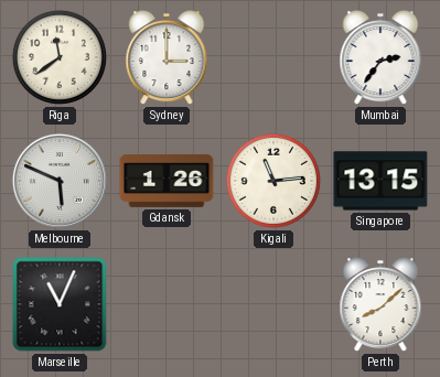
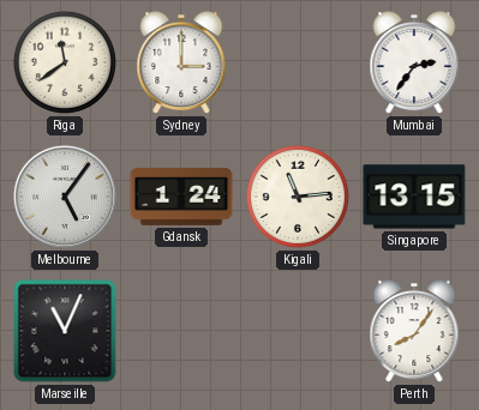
Melbourne: 5:49 -> 5:06 (65, 197)
Gdansk: 1:26 -> 1:24 (181, 197)
Perth: 8:08 -> 8:06 (414, 332)
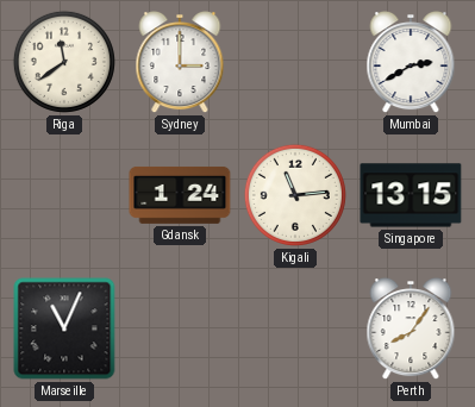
Mumbai: 2:36 -> 2:40 (411, 63)
Melbourne: 5:06 -> none (65, 197)
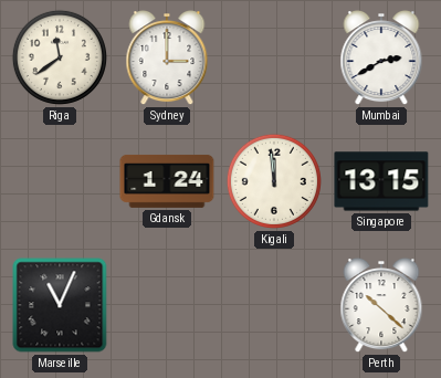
Kigali: 11:14 -> 11:59 (274, 181)
Perth: 8:06 -> 10:22 (381, 306)
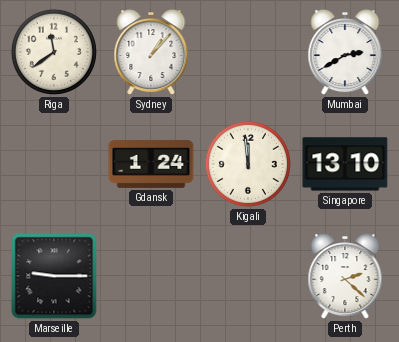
Sydney: 3:00 -> 1:07 (151, 53)
Singapore: 13:15 -> 13:10 (345, 164)
Marseille: 11:04 -> 9:15 (54, 276)
Perth: 10:22 -> 2:22 (345, 277)
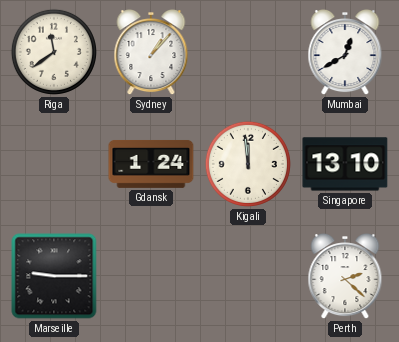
Mumbai: 2:40 -> 12:40 (345, 53)
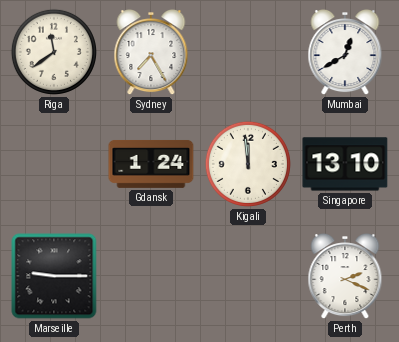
Sydney: 1:07 -> 7:25 (151, 53)
Perth: 2:22 -> 2:19 (345, 277)
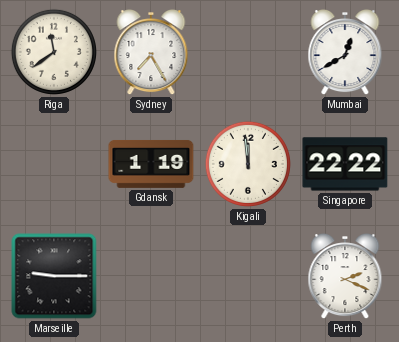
Gdansk: 1:24 -> 1:19 (151, 164)
Singapore: 13:10 -> 22:22 (345, 164)
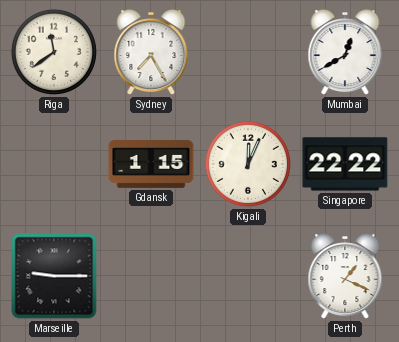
Gdansk: 1:19 -> 1:15 (151, 164)
Kigali: 11:59 -> 12:04 (248, 164)
Perth: 2:19 -> 1:19 (345, 277)
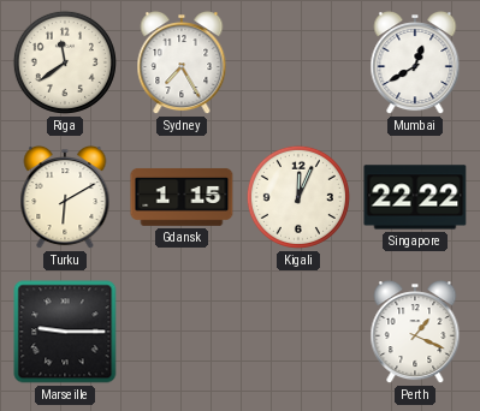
Turku: none -> 6:10 (65, 198)
